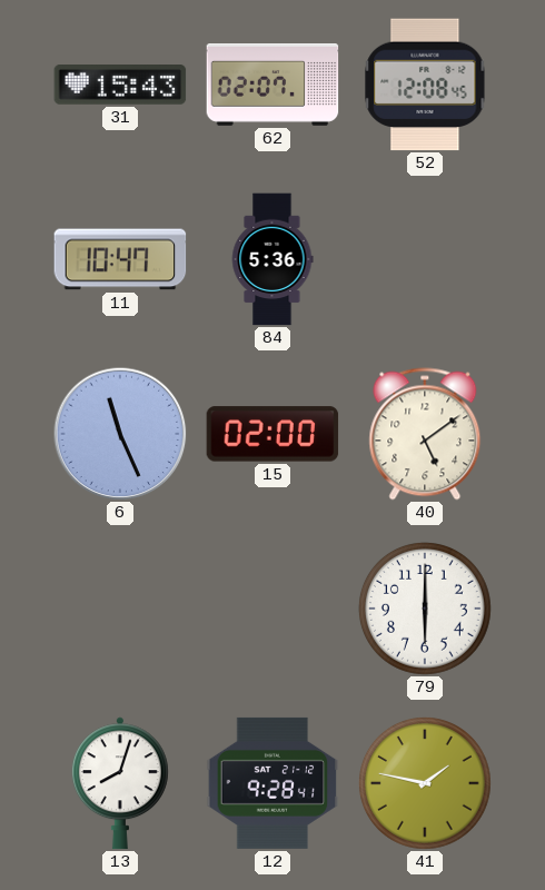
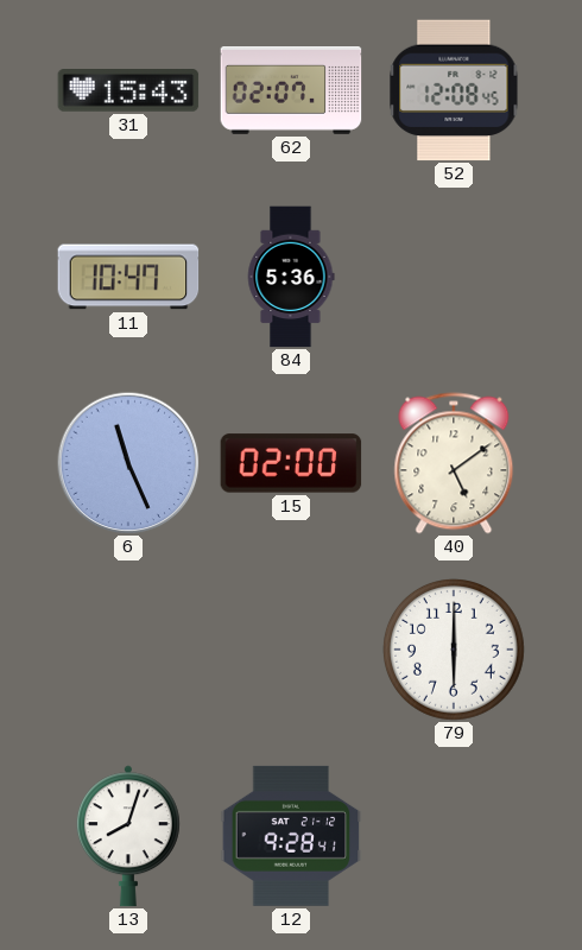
41: 1:47 -> none (425, 783)
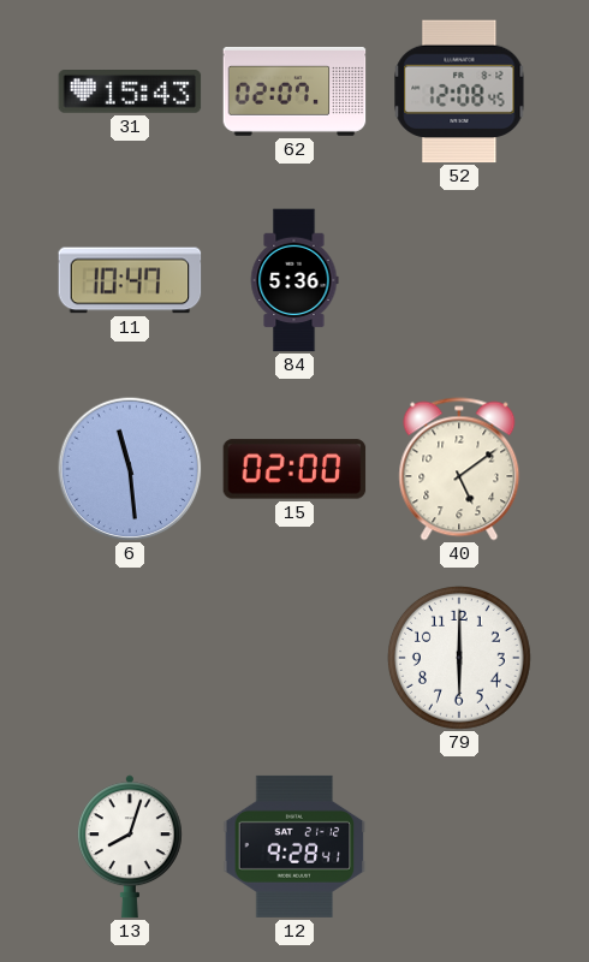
6: 11:26 -> 11:29 (130, 469)
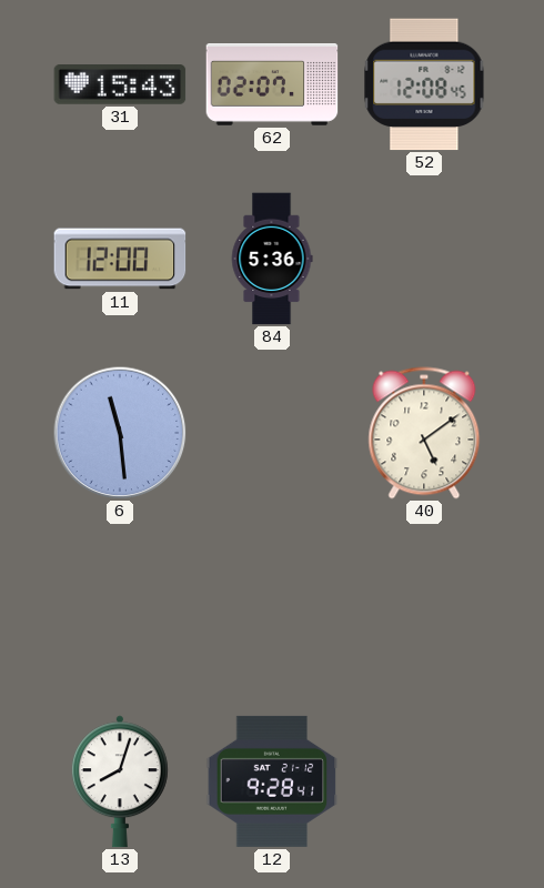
11: 10:47 -> 12:00 (120, 259)
15: 02:00 -> none (294, 469)
79: 6:00 -> none (459, 658)
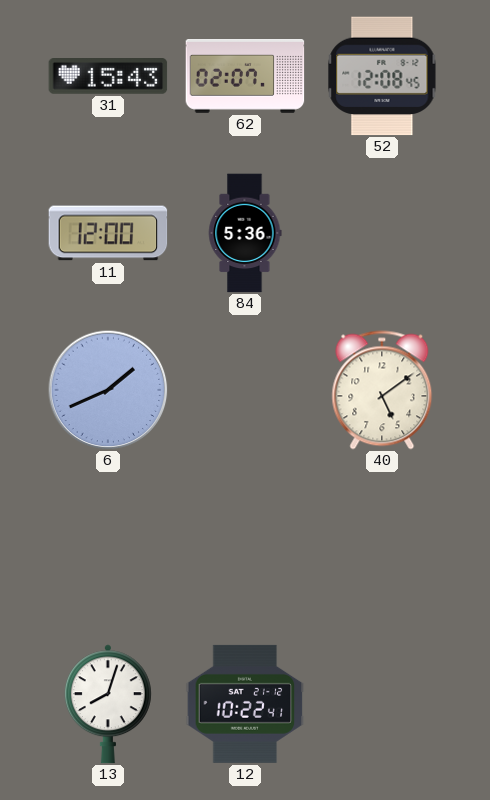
6: 11:29 -> 1:41 (108, 390)
12: 9:28 -> 10:22 (245, 704)
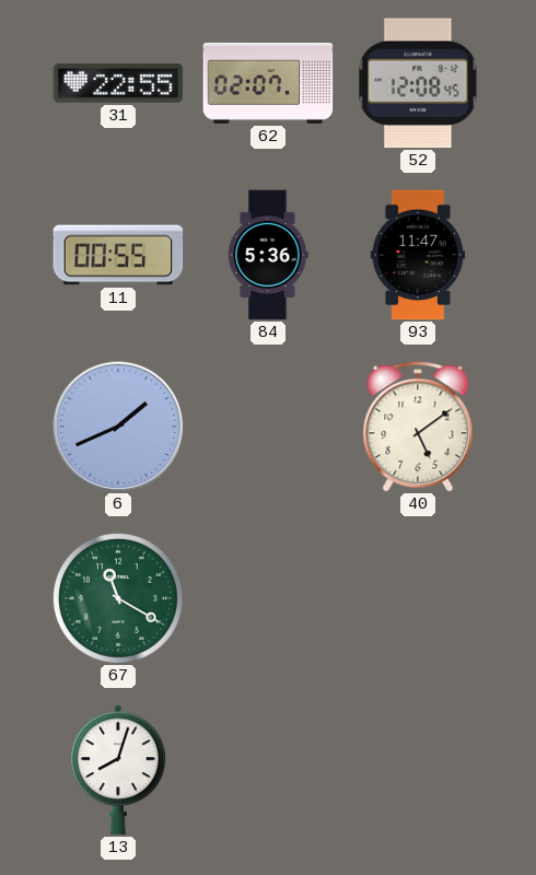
31: 15:43 -> 22:55 (118, 84)
11: 12:00 -> 00:55 (118, 255)
93: none -> 11:47 (418, 255)
67: none -> 11:20 (118, 598)
12: 10:22 -> none (245, 704)
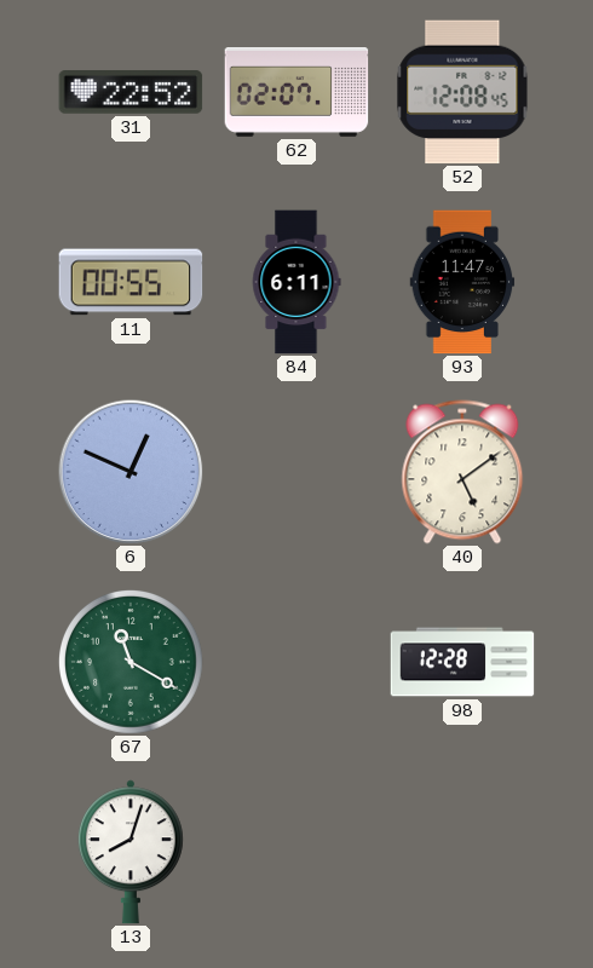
31: 22:55 -> 22:52 (131, 93)
84: 5:36 -> 6:11 (296, 282)
6: 1:41 -> 12:49 (131, 472)
98: none -> 12:28 (462, 662)
